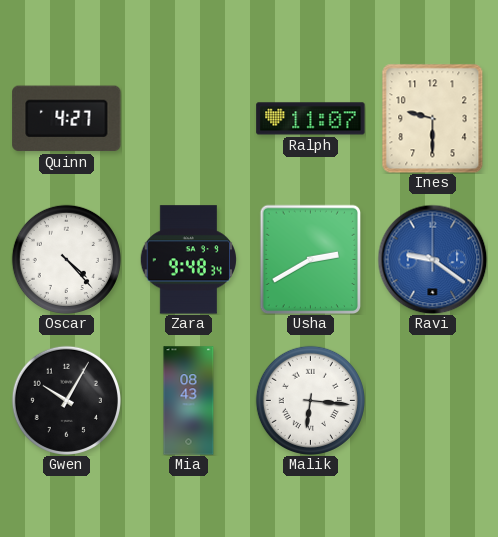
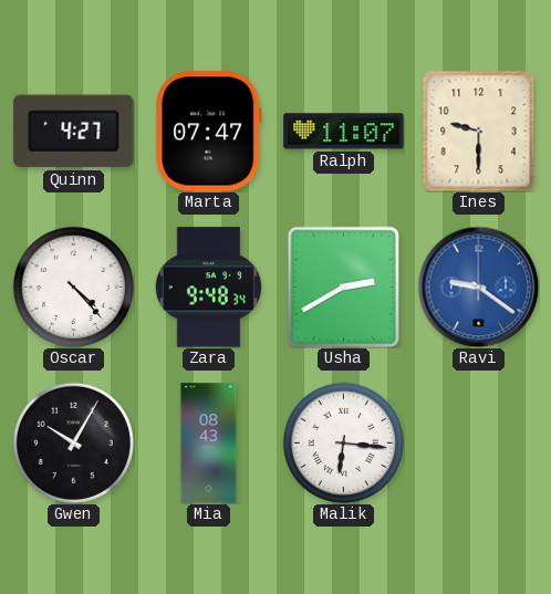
Marta: none -> 07:47 (209, 132)
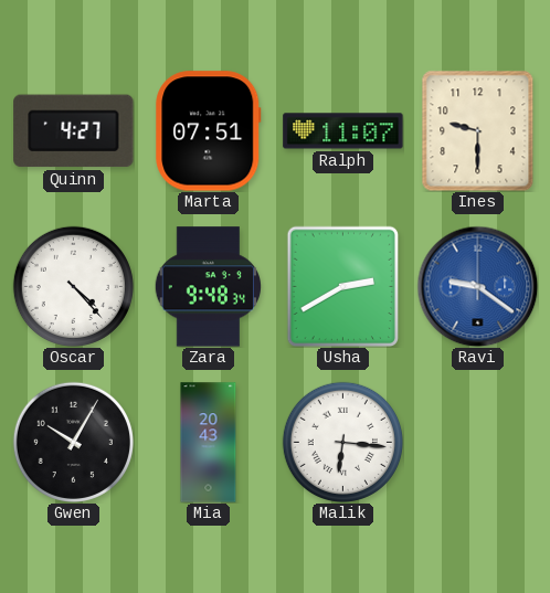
Marta: 07:47 -> 07:51 (209, 131)
Mia: 08:43 -> 20:43 (209, 443)
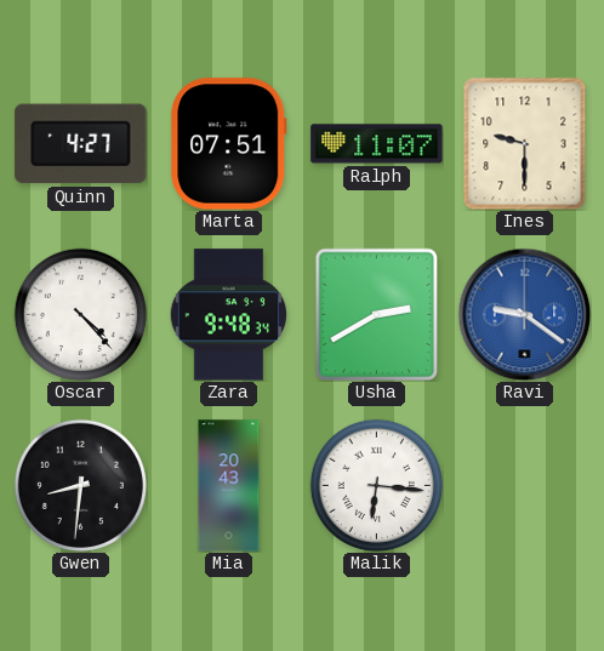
Gwen: 10:05 -> 8:31 (80, 485)
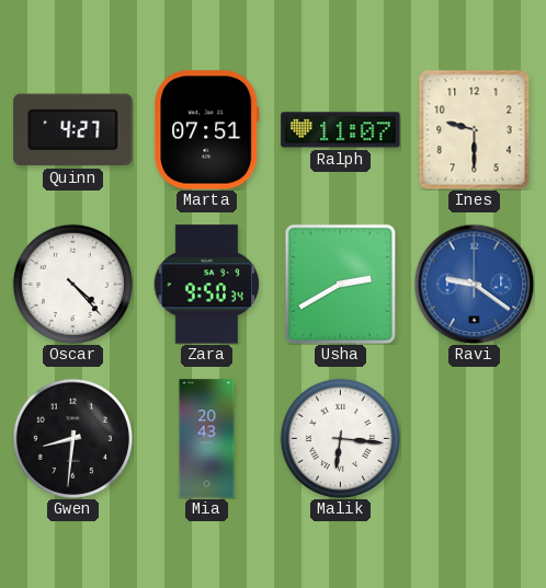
Zara: 9:48 -> 9:50 (206, 285)
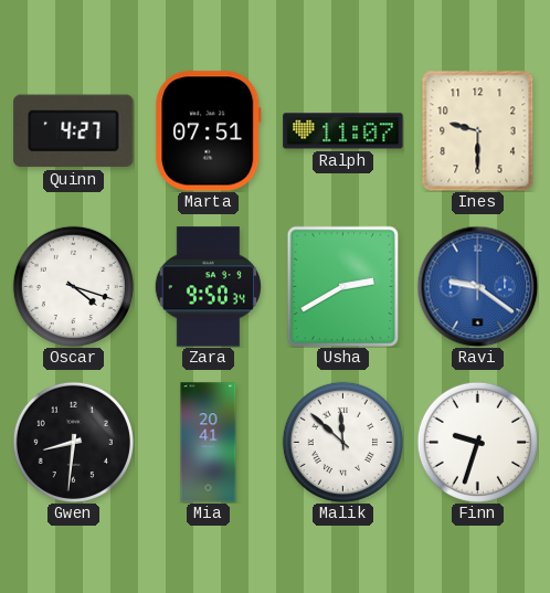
Oscar: 4:23 -> 4:18 (73, 286)
Mia: 20:43 -> 20:41 (209, 443)
Malik: 6:16 -> 11:52 (342, 442)
Finn: none -> 9:33 (477, 442)
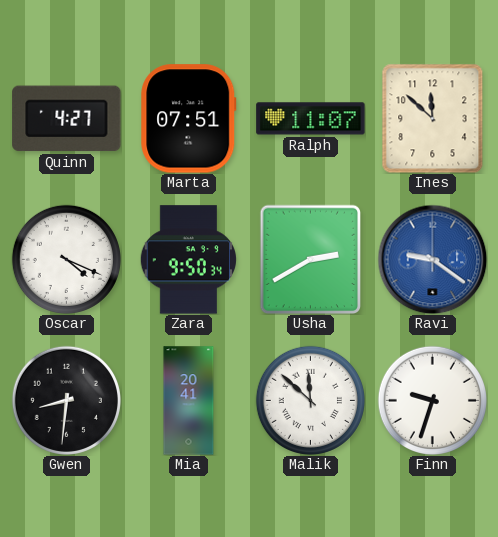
Ines: 9:30 -> 11:52 (433, 118)
Oscar: 4:18 -> 4:19 (66, 259)
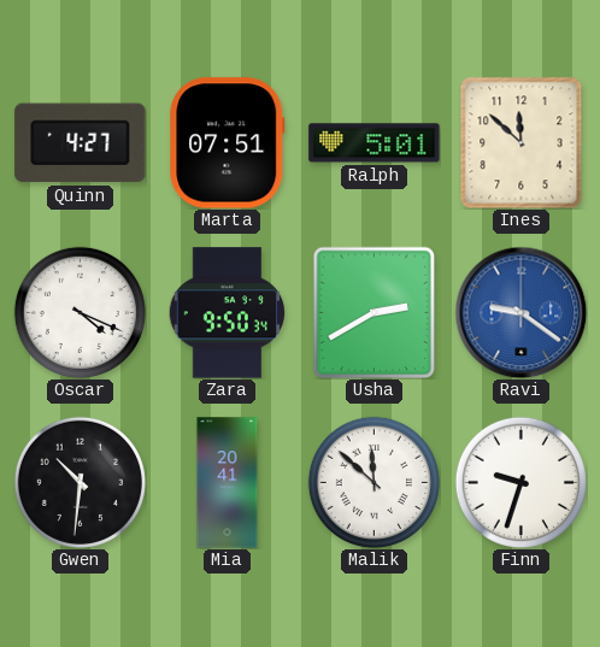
Ralph: 11:07 -> 5:01 (375, 143)
Gwen: 8:31 -> 10:31 (80, 482)
